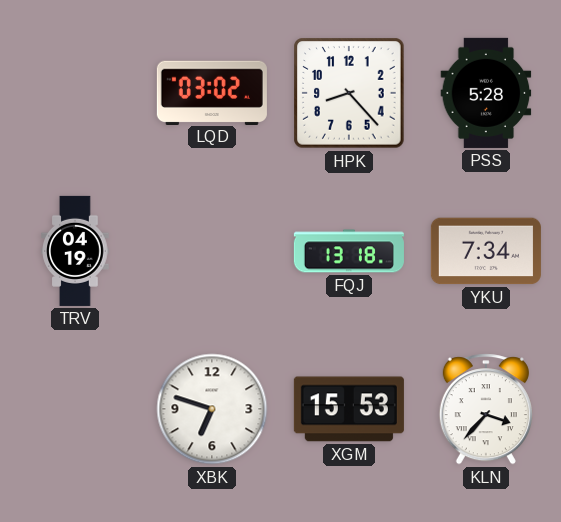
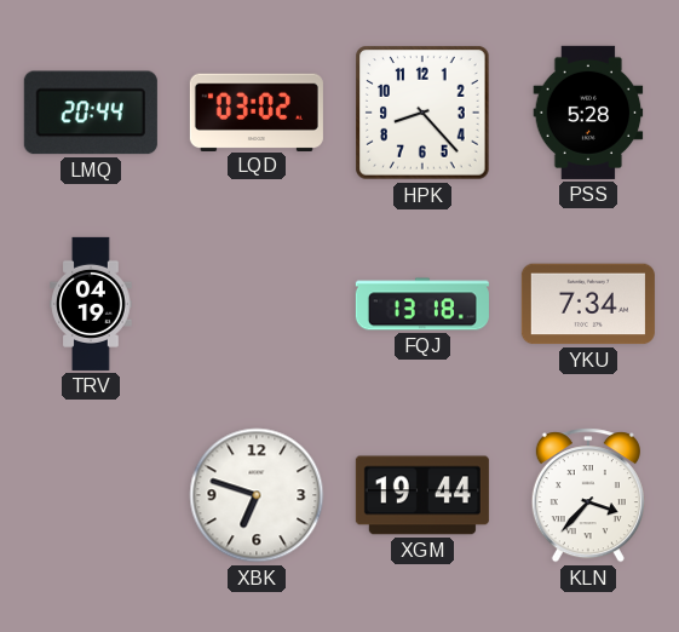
LMQ: none -> 20:44 (91, 113)
XGM: 15:53 -> 19:44 (422, 495)
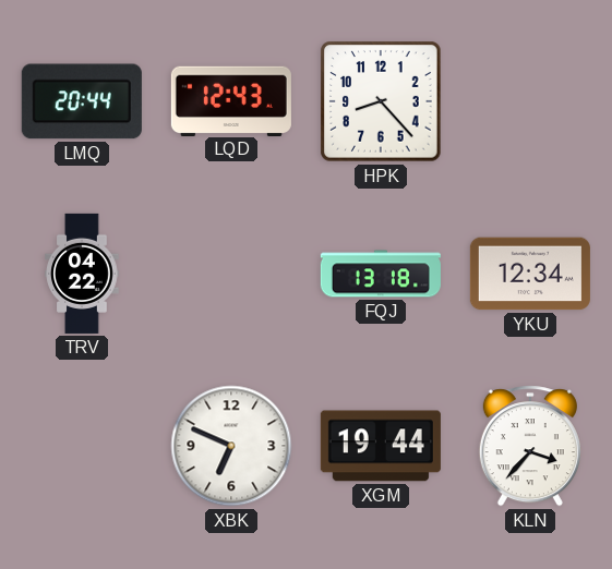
LQD: 03:02 -> 12:43 (231, 100)
PSS: 5:28 -> none (588, 113)
TRV: 04:19 -> 04:22 (82, 274)
YKU: 7:34 -> 12:34 (530, 274)
XBK: 6:48 -> 6:49 (231, 446)
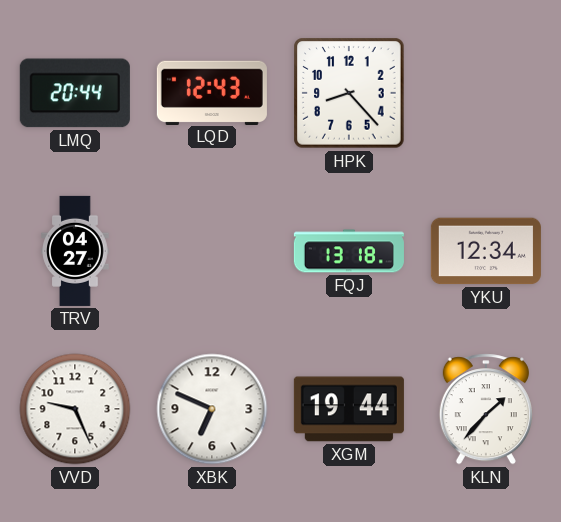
TRV: 04:22 -> 04:27 (75, 251)
VVD: none -> 9:26 (75, 409)
KLN: 3:37 -> 1:37 (486, 409)
